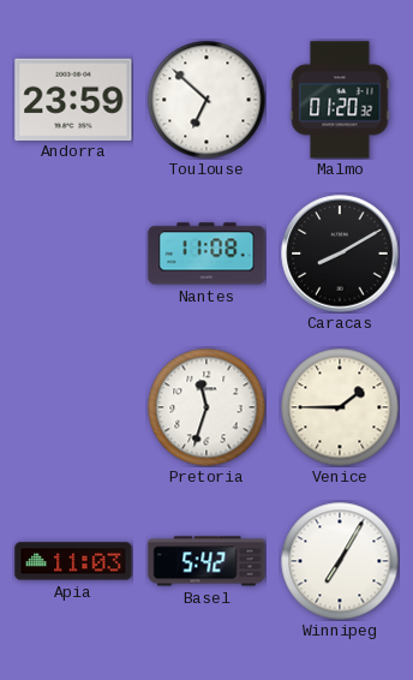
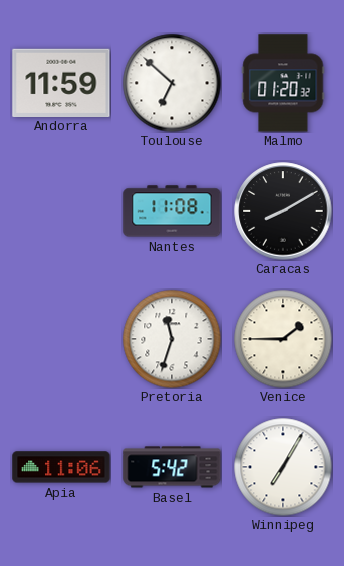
Andorra: 23:59 -> 11:59 (61, 82)
Apia: 11:03 -> 11:06 (61, 467)
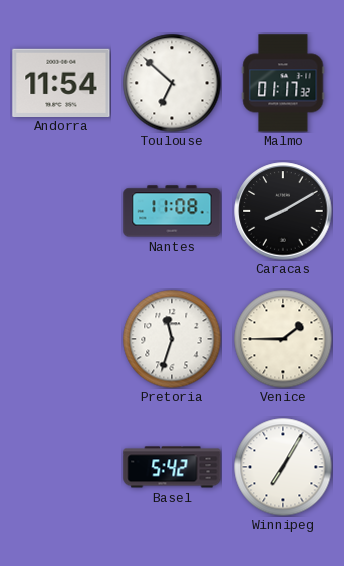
Andorra: 11:59 -> 11:54 (61, 82)
Malmo: 01:20 -> 01:17 (283, 83)
Apia: 11:06 -> none (61, 467)
